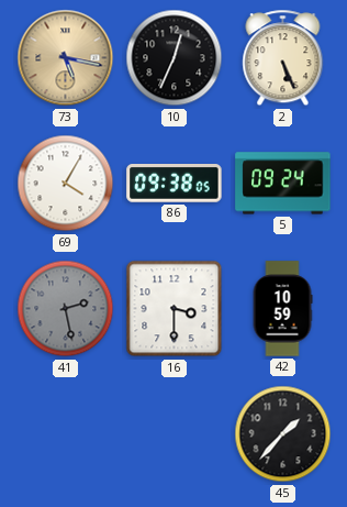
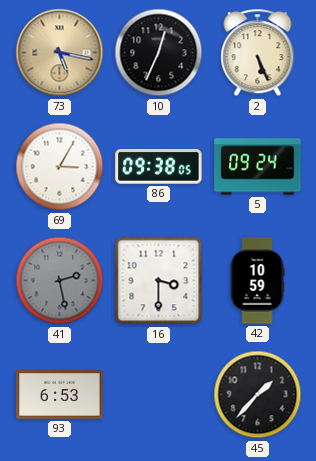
69: 4:05 -> 3:05 (60, 167)
93: none -> 6:53 (60, 395)
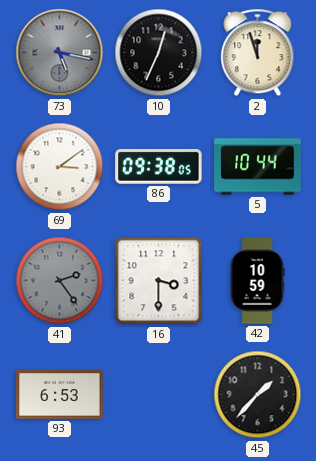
73 dial: champagne -> grey (60, 53)
2: 5:26 -> 11:57 (258, 53)
69: 3:05 -> 3:09 (60, 167)
5: 09:24 -> 10:44 (258, 167)
41: 2:28 -> 2:24 (60, 281)
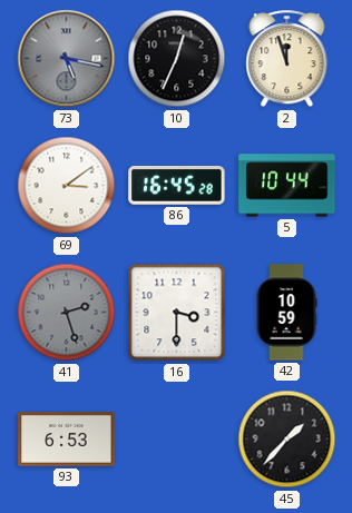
86: 09:38 -> 16:45 (177, 186)
41: 2:24 -> 2:27 (67, 313)
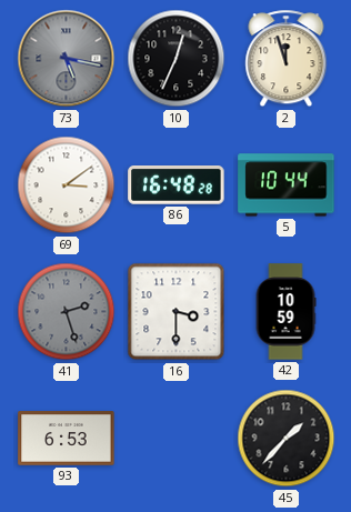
86: 16:45 -> 16:48 (177, 185)
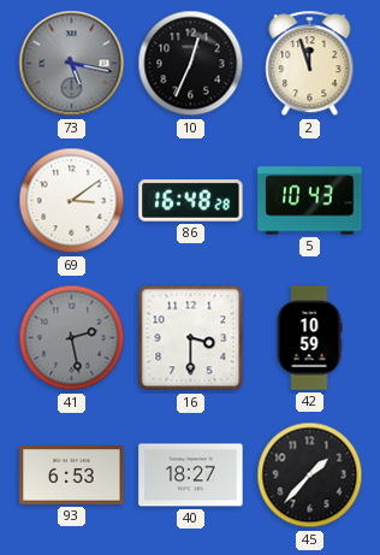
5: 10:44 -> 10:43 (310, 201)
41: 2:27 -> 2:28 (72, 338)
40: none -> 18:27 (191, 476)
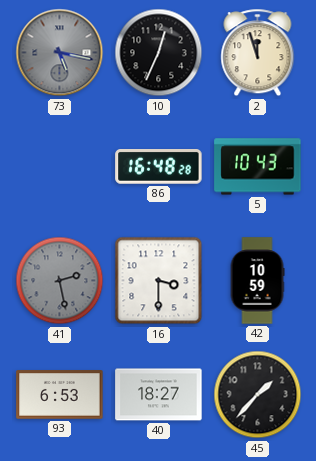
69: 3:09 -> none (72, 201)
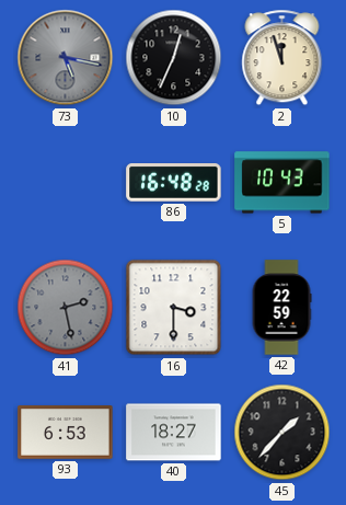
42: 10:59 -> 22:59 (281, 308)
